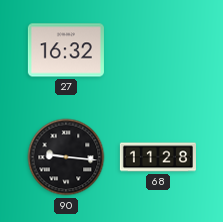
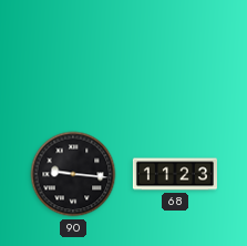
27: 16:32 -> none (66, 50)
68: 11:28 -> 11:23 (175, 174)
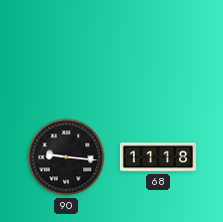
68: 11:23 -> 11:18 (158, 157)
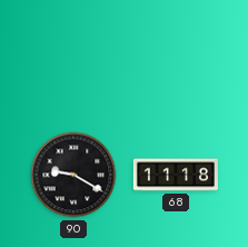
90: 9:16 -> 9:20 (73, 175)
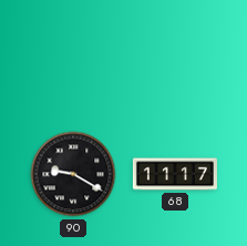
68: 11:18 -> 11:17 (175, 174)
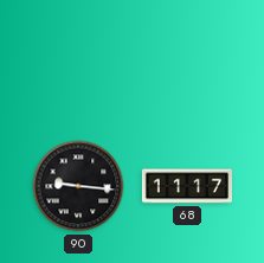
90: 9:20 -> 9:16 (78, 186)
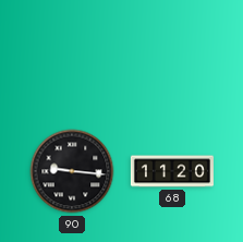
68: 11:17 -> 11:20 (172, 171)
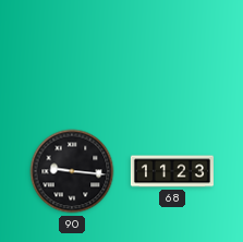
68: 11:20 -> 11:23 (172, 171)
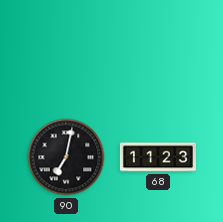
90: 9:16 -> 7:02 (66, 157)
